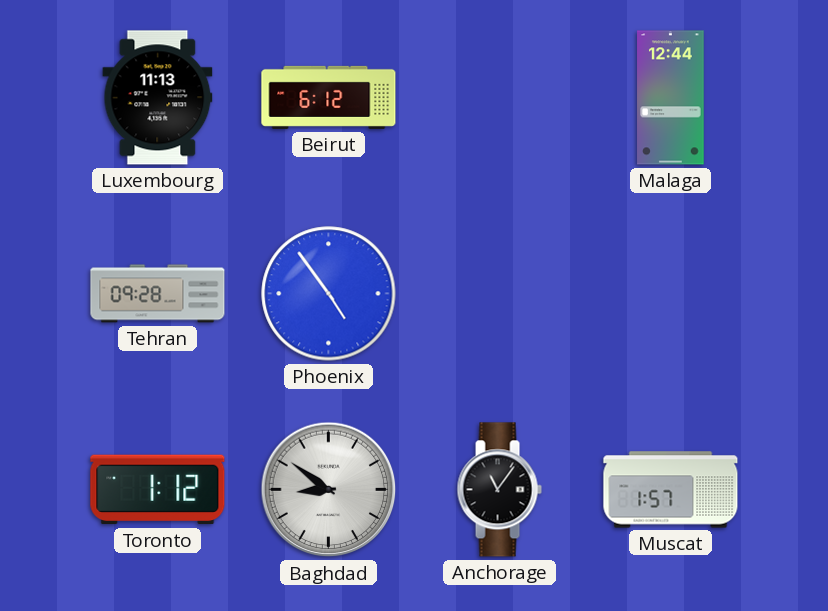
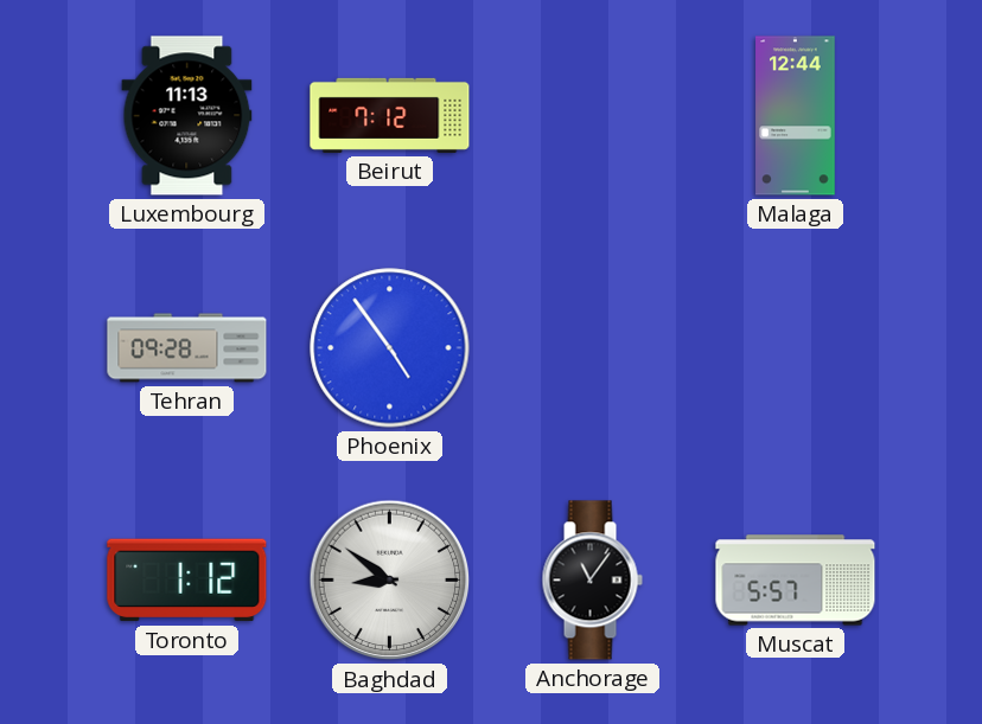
Beirut: 6:12 -> 7:12 (390, 115)
Muscat: 1:57 -> 5:57 (796, 581)
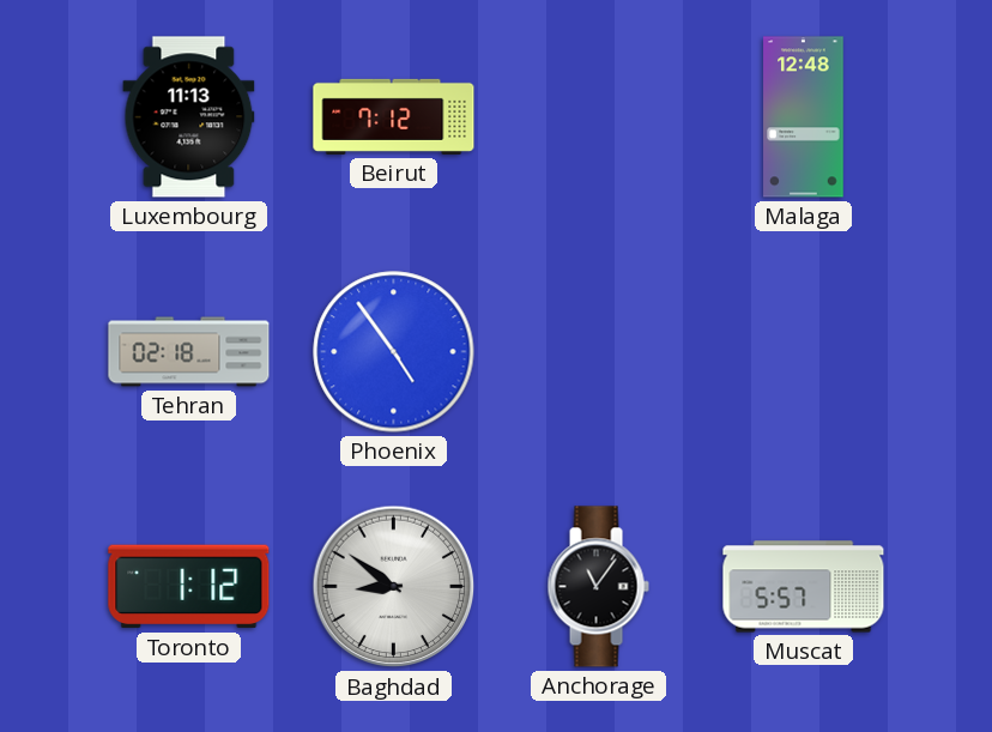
Malaga: 12:44 -> 12:48 (804, 117)
Tehran: 09:28 -> 02:18 (189, 352)
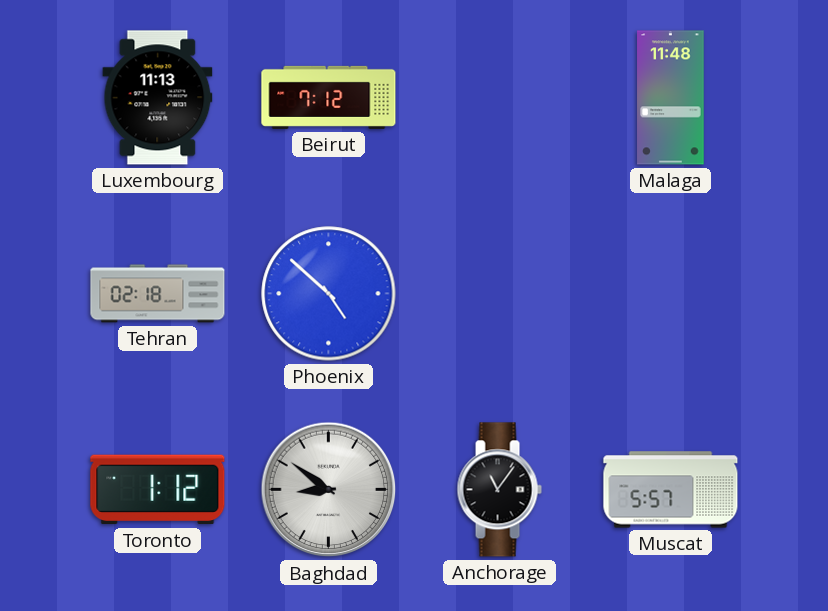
Malaga: 12:48 -> 11:48 (671, 98)
Phoenix: 4:54 -> 4:52 (329, 294)
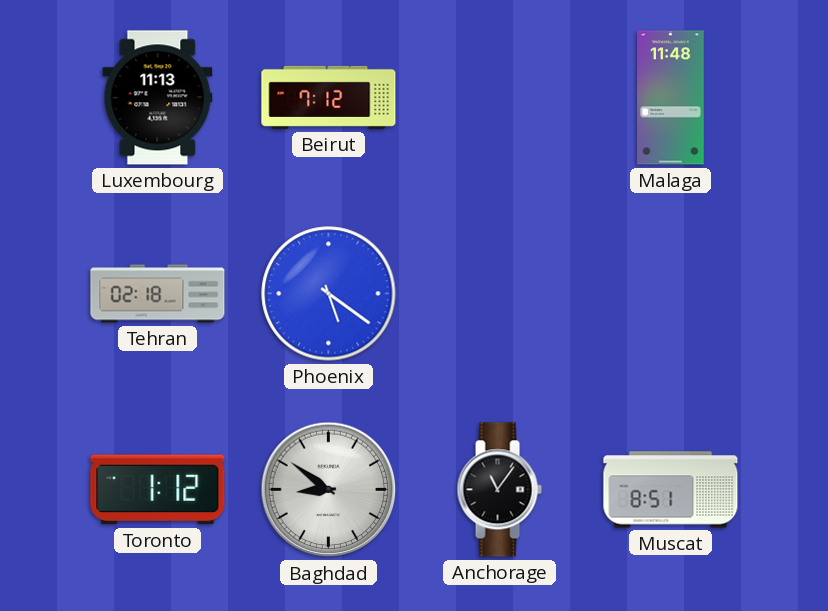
Phoenix: 4:52 -> 5:21 (329, 294)
Muscat: 5:57 -> 8:51 (671, 490)
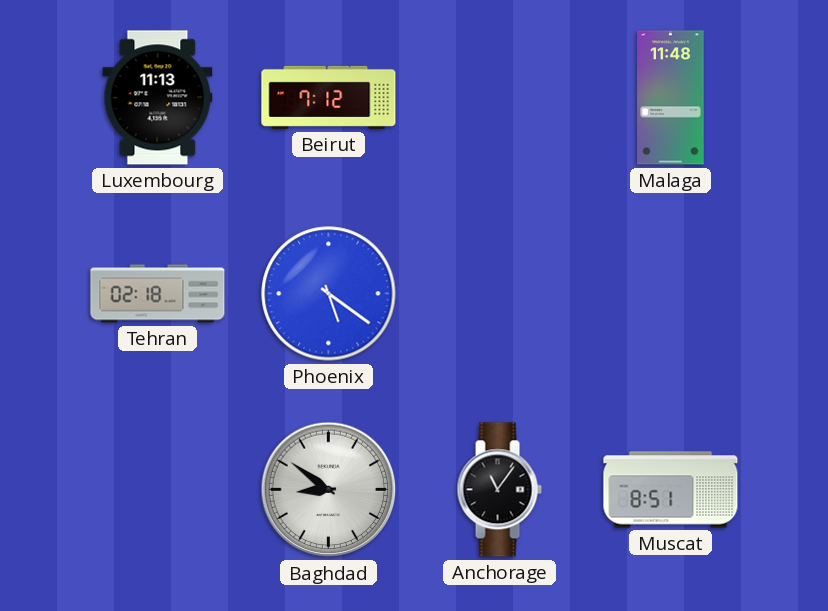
Toronto: 1:12 -> none (158, 490)
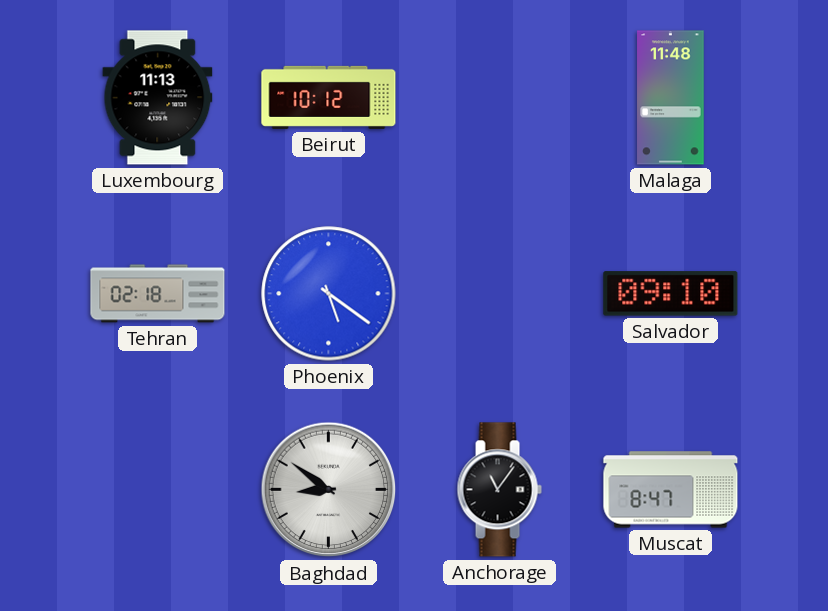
Beirut: 7:12 -> 10:12 (329, 97)
Salvador: none -> 09:10 (671, 294)
Muscat: 8:51 -> 8:47 (671, 490)
